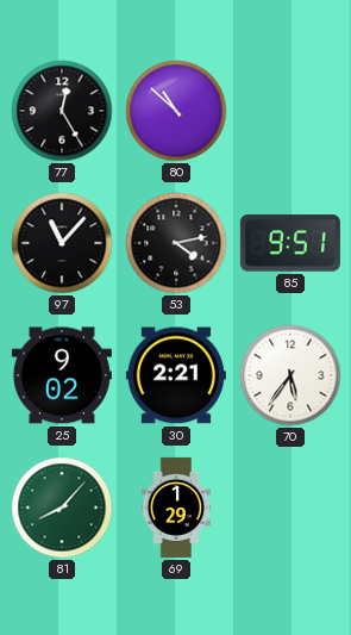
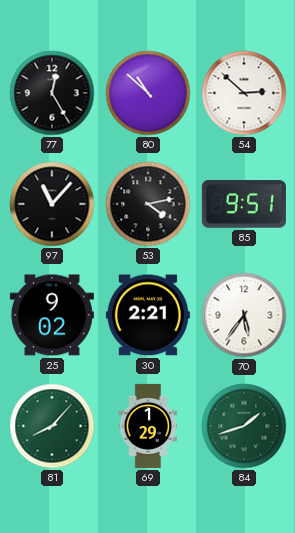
54: none -> 2:52 (244, 93)
84: none -> 1:42 (244, 426)
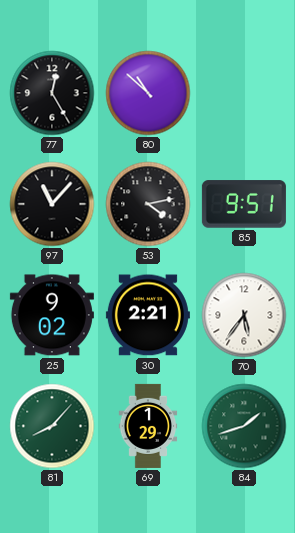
54: 2:52 -> none (244, 93)
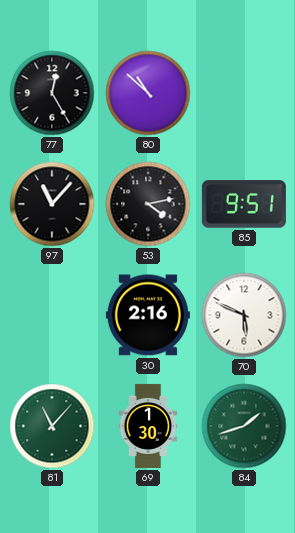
25: 9:02 -> none (52, 315)
30: 2:21 -> 2:16 (148, 315)
70: 5:36 -> 5:49 (244, 315)
81: 8:07 -> 11:07 (52, 426)
69: 1:29 -> 1:30 (148, 426)
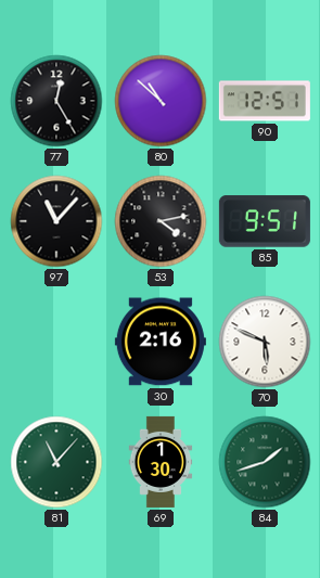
90: none -> 12:51 (265, 101)
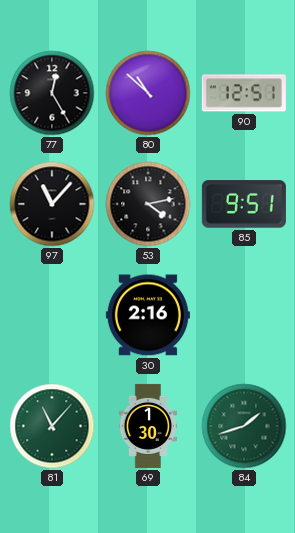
70: 5:49 -> none (265, 342)
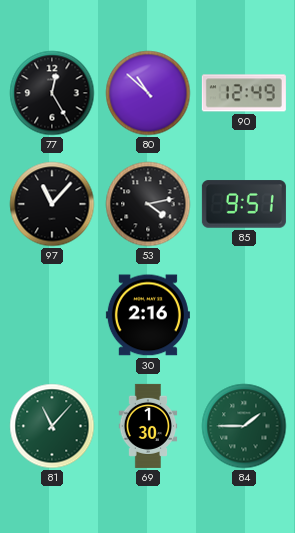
90: 12:51 -> 12:49 (244, 93)
84: 1:42 -> 1:45 (244, 426)
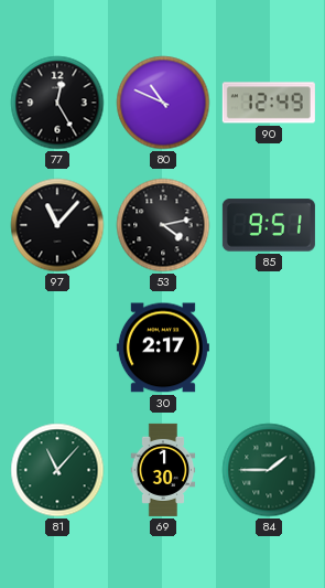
80: 10:52 -> 10:49 (163, 103)
30: 2:16 -> 2:17 (163, 348)
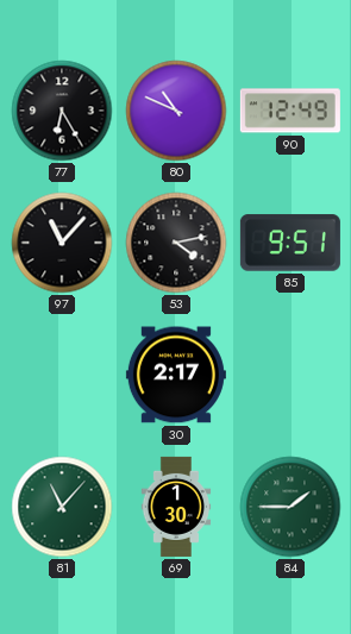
77: 12:25 -> 6:25 (62, 111)
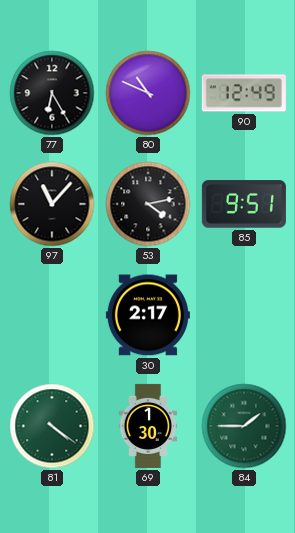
81: 11:07 -> 4:21 (52, 426)
